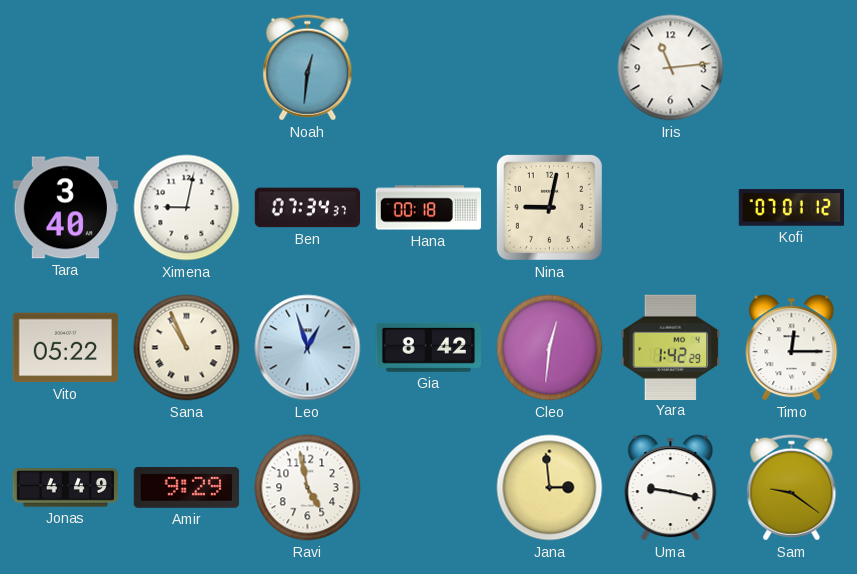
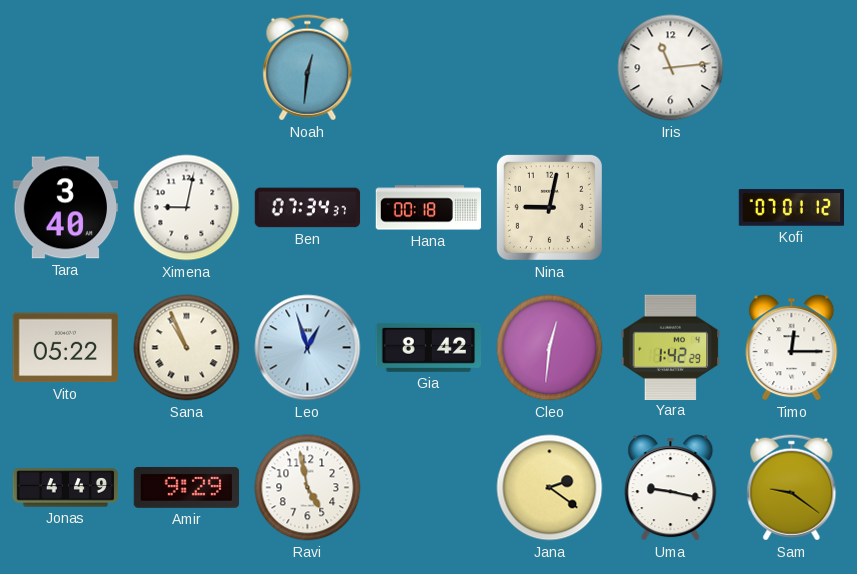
Jana: 2:59 -> 2:21 (550, 488)
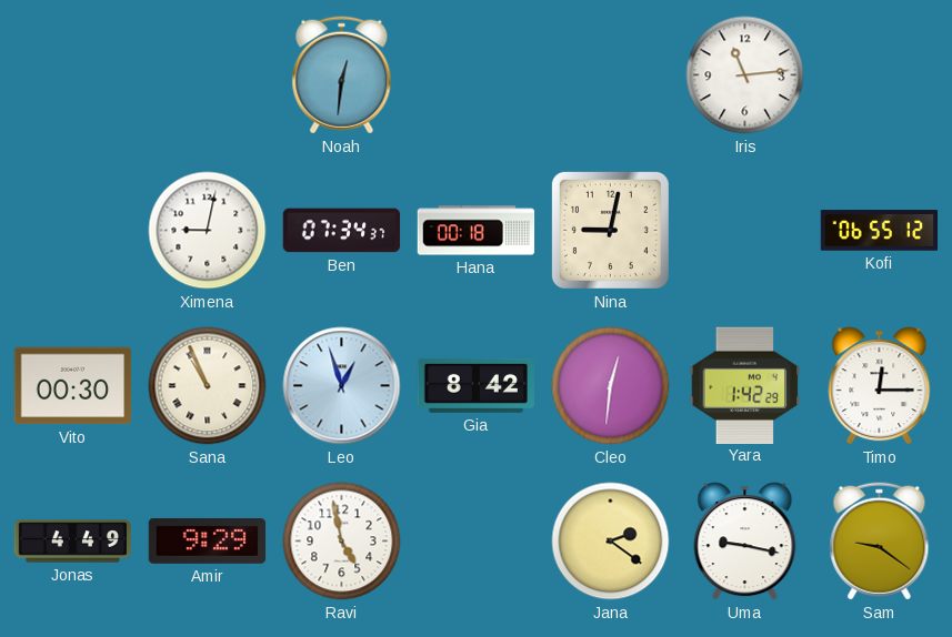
Tara: 3:40 -> none (66, 208)
Kofi: 07:01 -> 06:55 (880, 231)
Vito: 05:22 -> 00:30 (73, 386)
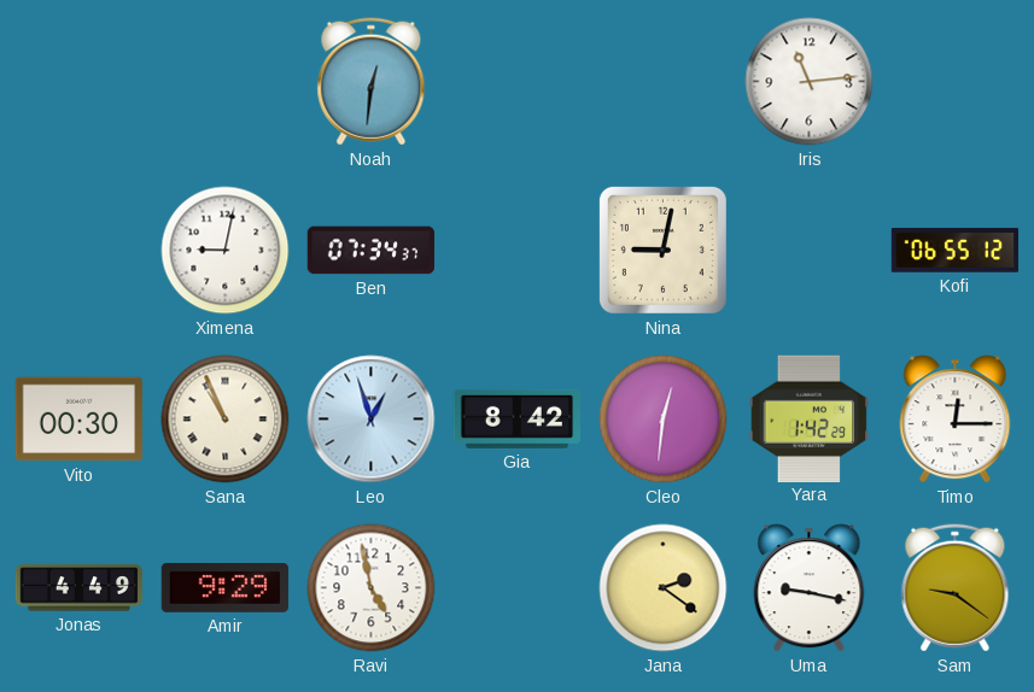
Hana: 00:18 -> none (477, 231)
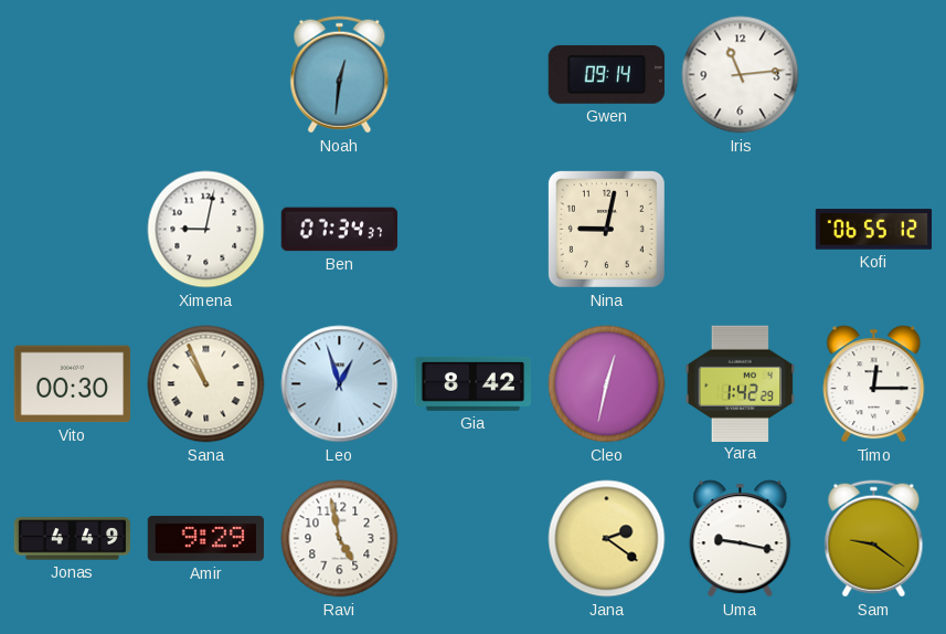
Gwen: none -> 09:14 (606, 74)
Cleo: 12:31 -> 12:32 (607, 384)
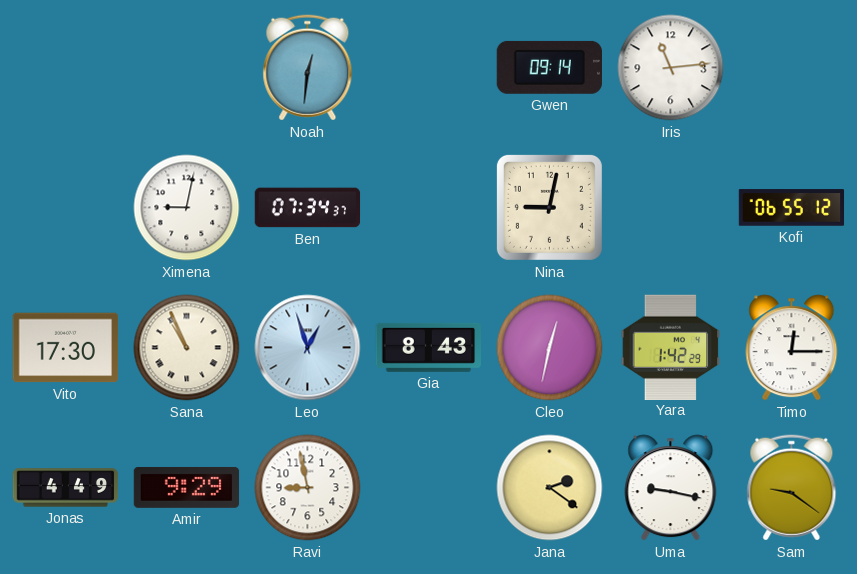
Vito: 00:30 -> 17:30 (66, 348)
Gia: 8:42 -> 8:43 (428, 347)
Ravi: 4:58 -> 8:58 (308, 488)
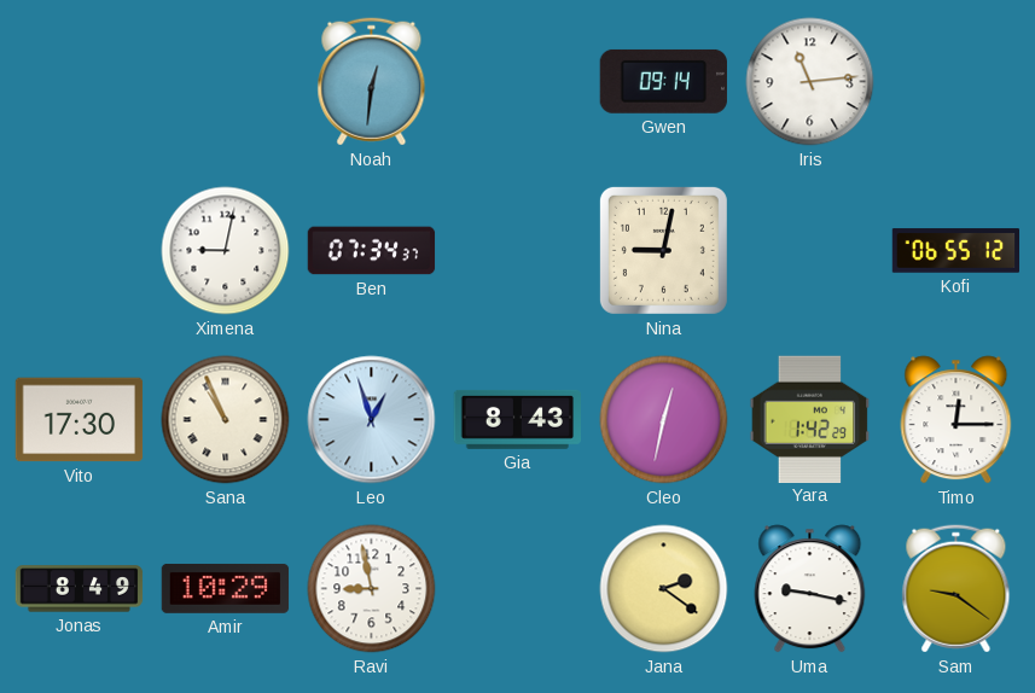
Jonas: 4:49 -> 8:49 (80, 589)
Amir: 9:29 -> 10:29 (226, 588)
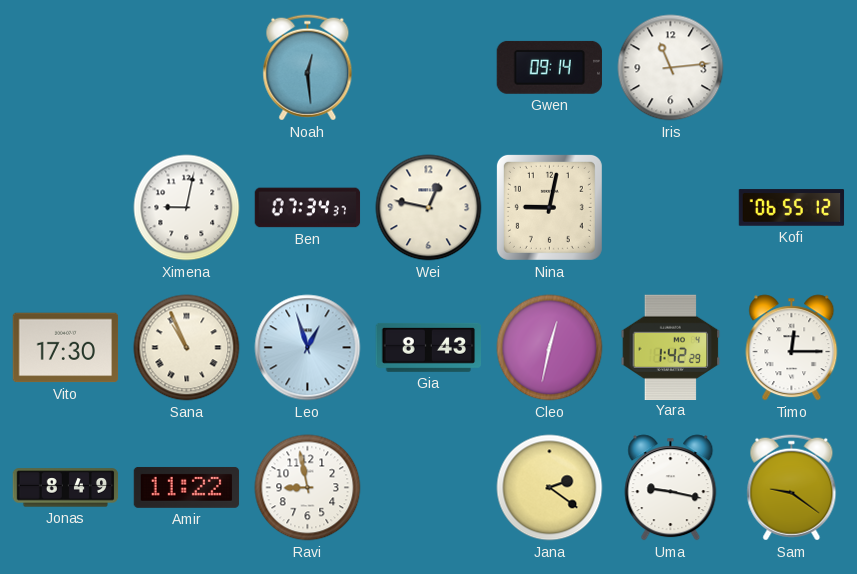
Noah: 12:31 -> 12:29 (308, 68)
Wei: none -> 12:47 (429, 208)
Amir: 10:29 -> 11:22 (187, 487)
